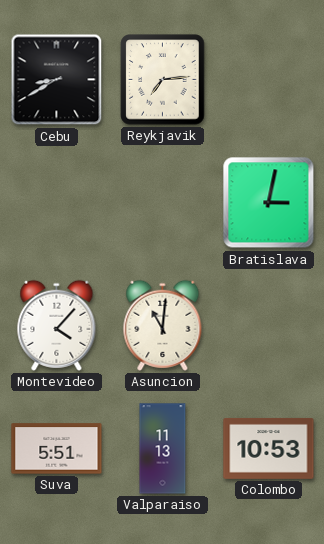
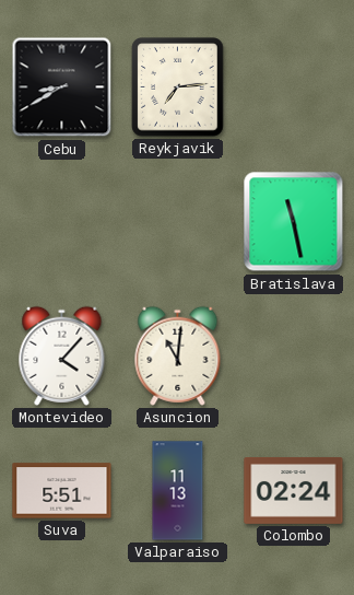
Bratislava: 3:02 -> 11:28 (294, 222)
Colombo: 10:53 -> 02:24 (294, 490)
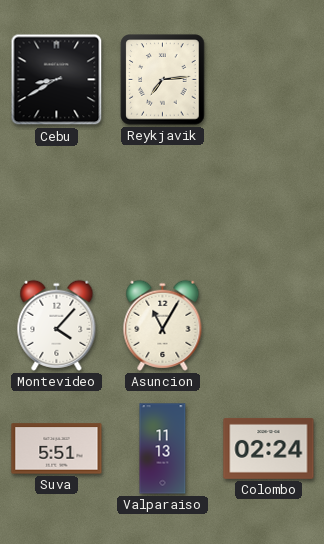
Bratislava: 11:28 -> none (294, 222)
Asuncion: 11:01 -> 11:05 (163, 325)
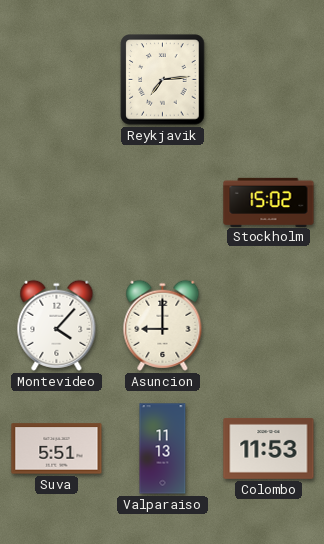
Cebu: 8:40 -> none (57, 80)
Stockholm: none -> 15:02 (269, 202)
Asuncion: 11:05 -> 9:00 (163, 325)
Colombo: 02:24 -> 11:53 (269, 448)
